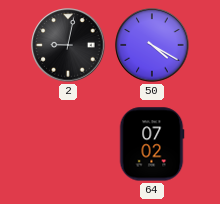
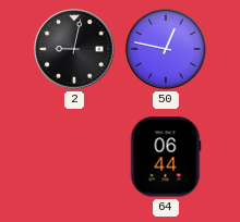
50: 4:20 -> 12:47 (166, 49)
64: 07:02 -> 06:44 (166, 157)
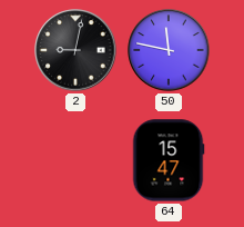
50: 12:47 -> 11:47 (169, 50)
64: 06:44 -> 15:47 (169, 160)
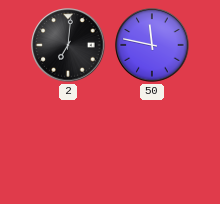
2: 9:02 -> 7:01 (68, 45)
64: 15:47 -> none (169, 160)
